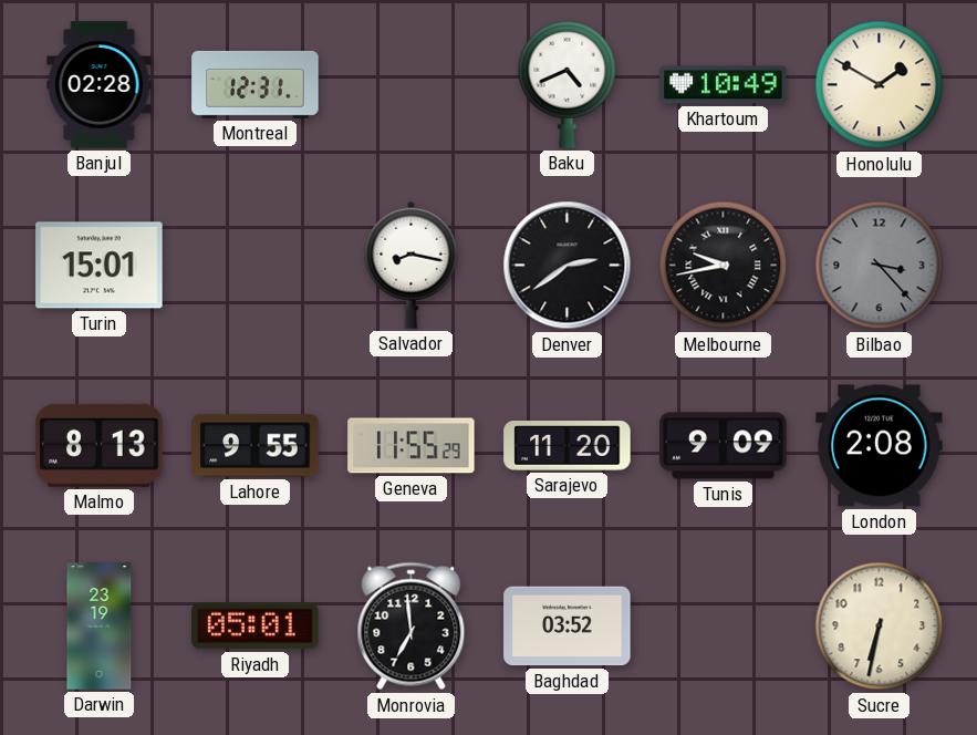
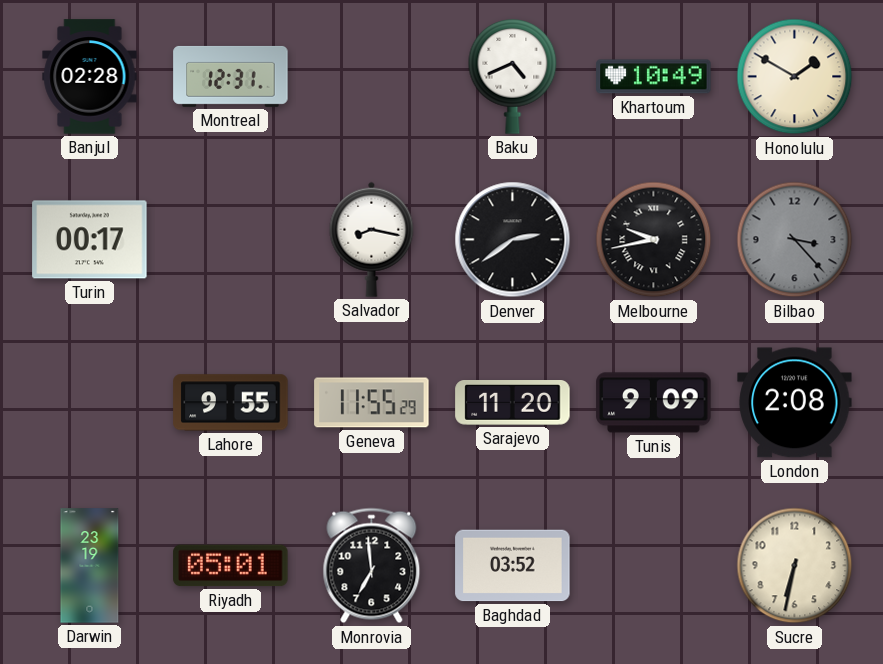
Turin: 15:01 -> 00:17 (90, 240)
Malmo: 8:13 -> none (100, 445)
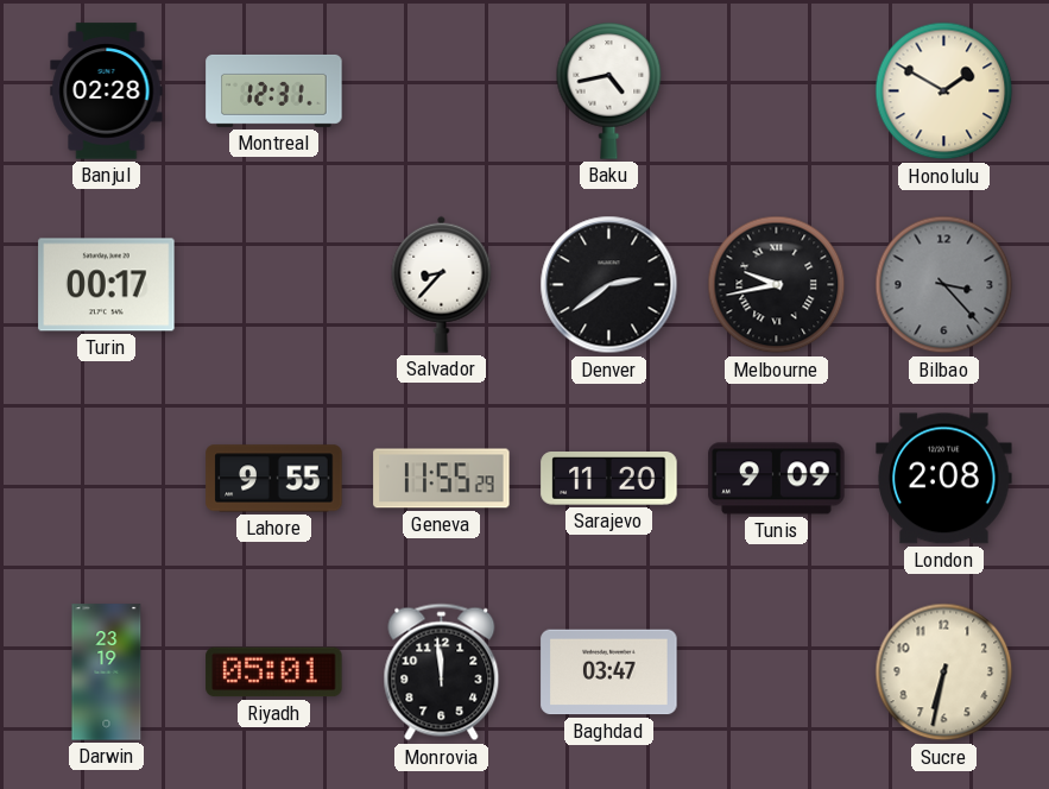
Baku: 4:41 -> 4:43 (609, 90)
Khartoum: 10:49 -> none (654, 77)
Salvador: 8:17 -> 8:37 (442, 284)
Monrovia: 6:59 -> 11:59 (442, 673)
Baghdad: 03:52 -> 03:47 (609, 673)
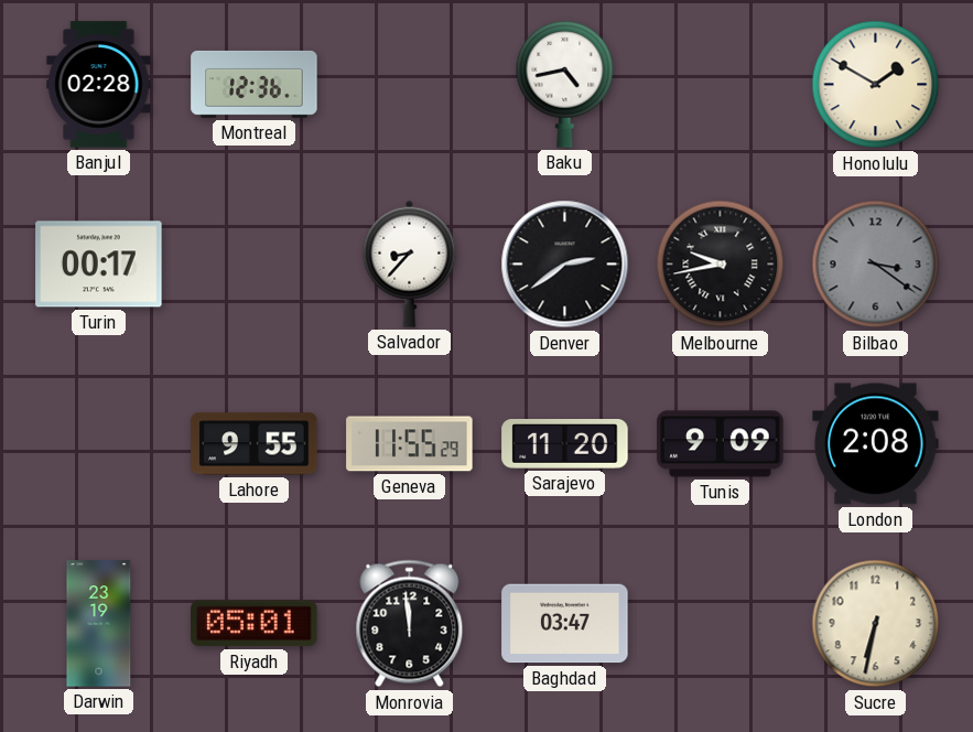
Montreal: 12:31 -> 12:36 (255, 84)
Bilbao: 3:23 -> 3:21 (876, 265)
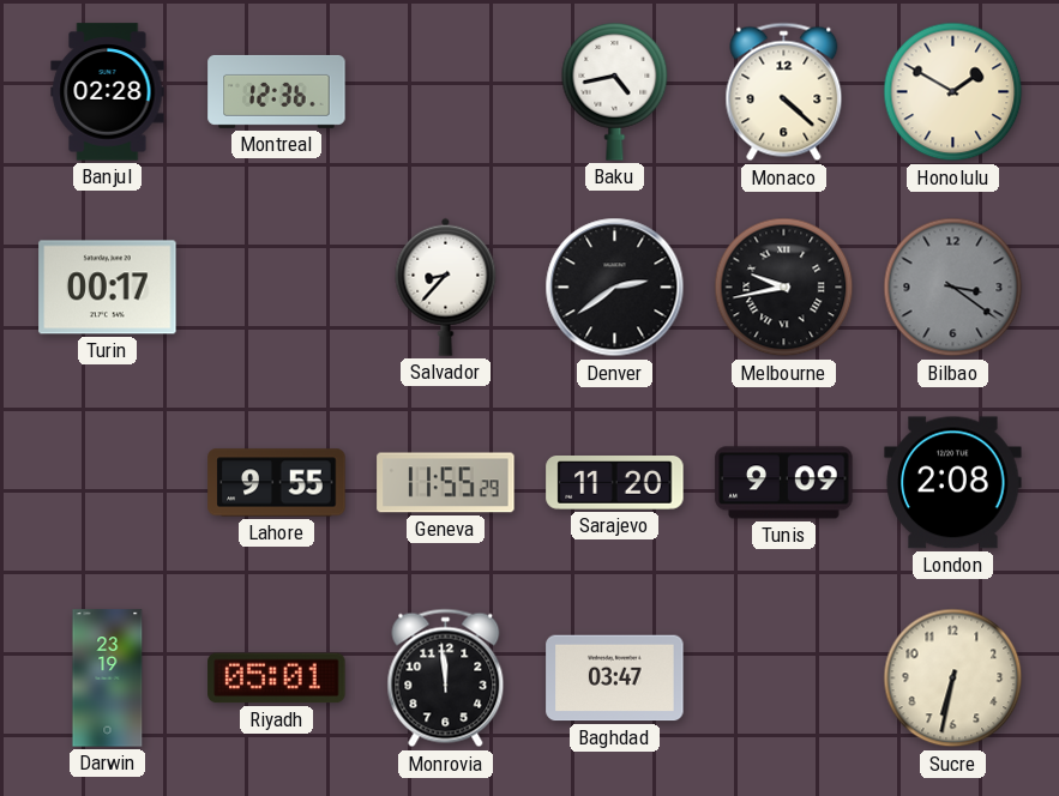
Monaco: none -> 4:22 (784, 92)
